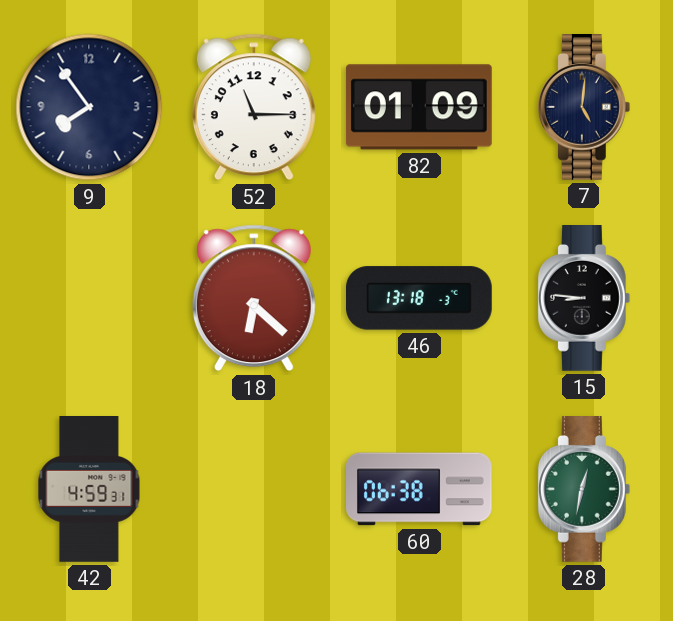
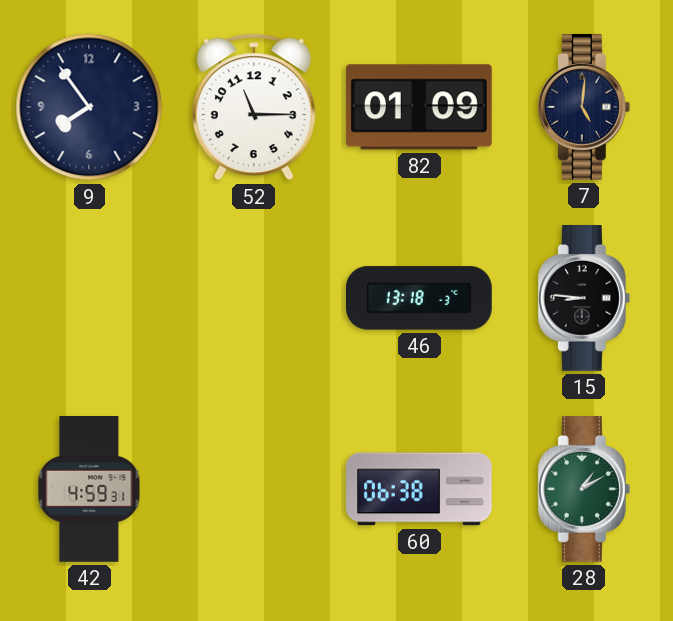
18: 6:22 -> none (254, 298)
28: 12:32 -> 1:10 (584, 490)
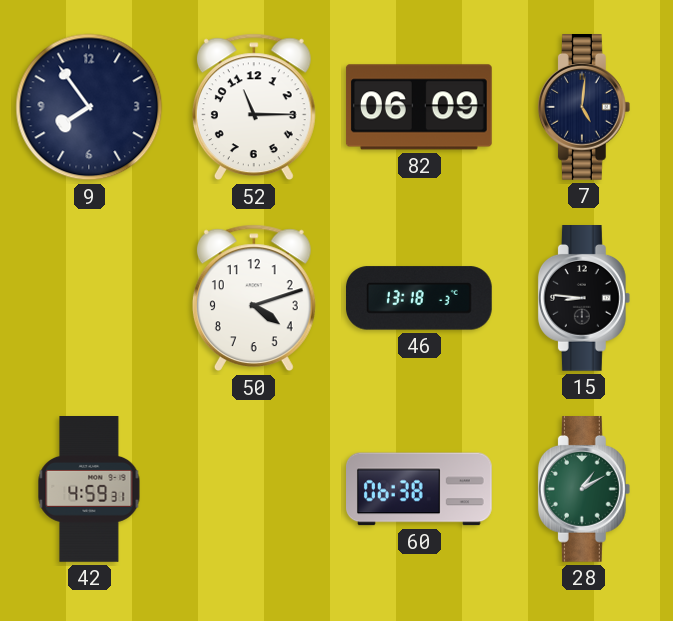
82: 01:09 -> 06:09 (419, 107)
50: none -> 4:12 (254, 298)
